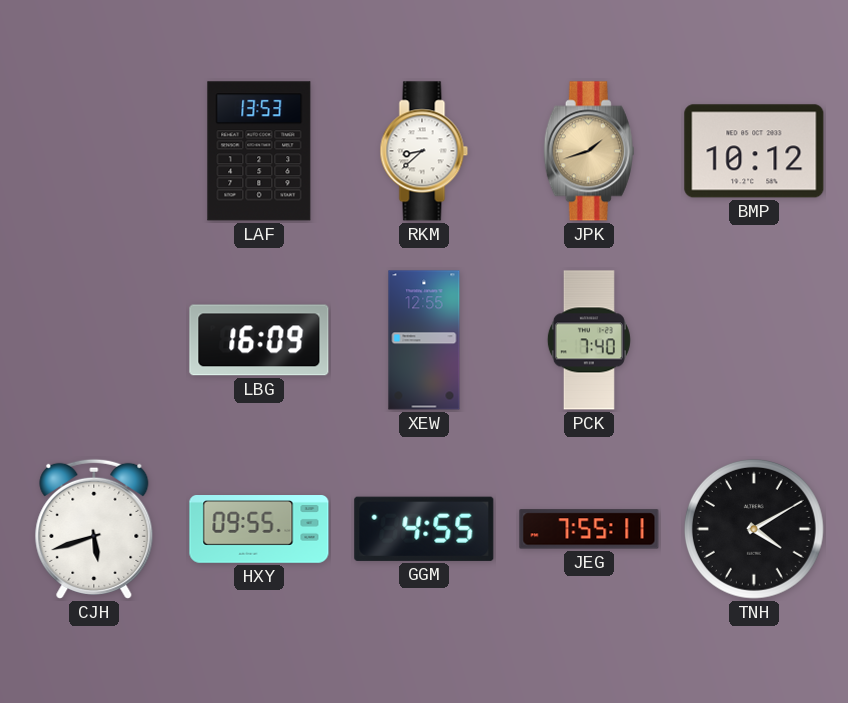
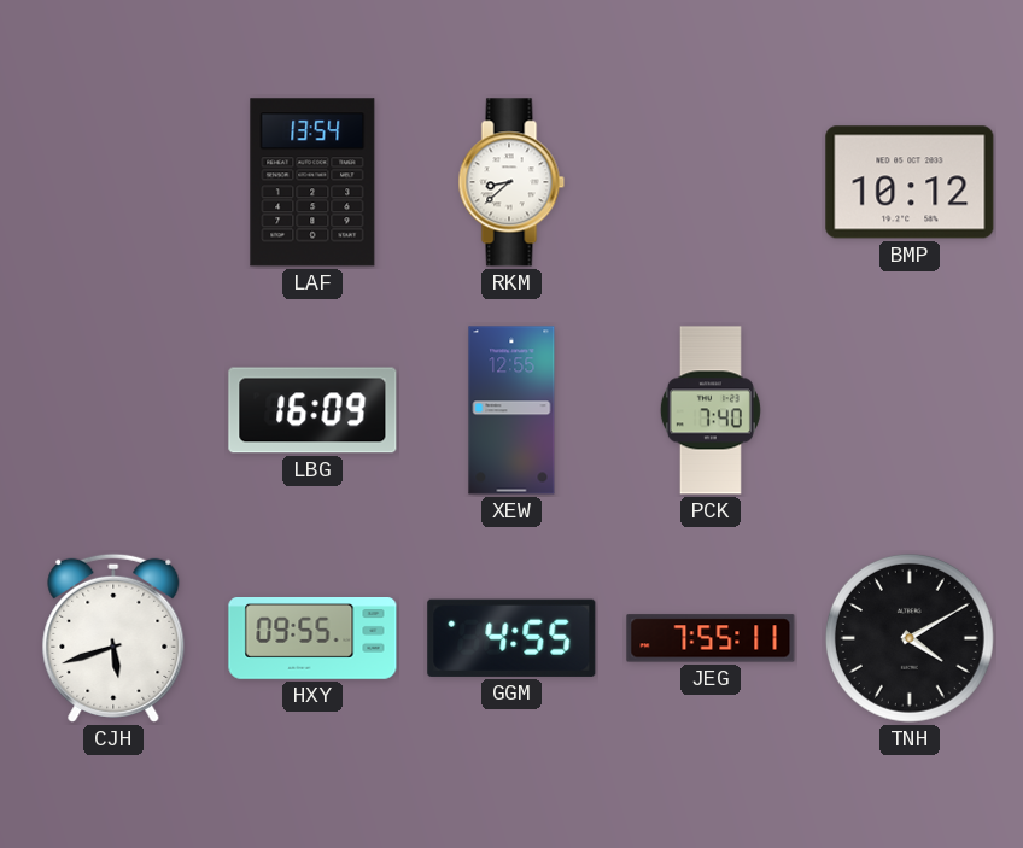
LAF: 13:53 -> 13:54 (312, 182)
JPK: 1:42 -> none (589, 151)
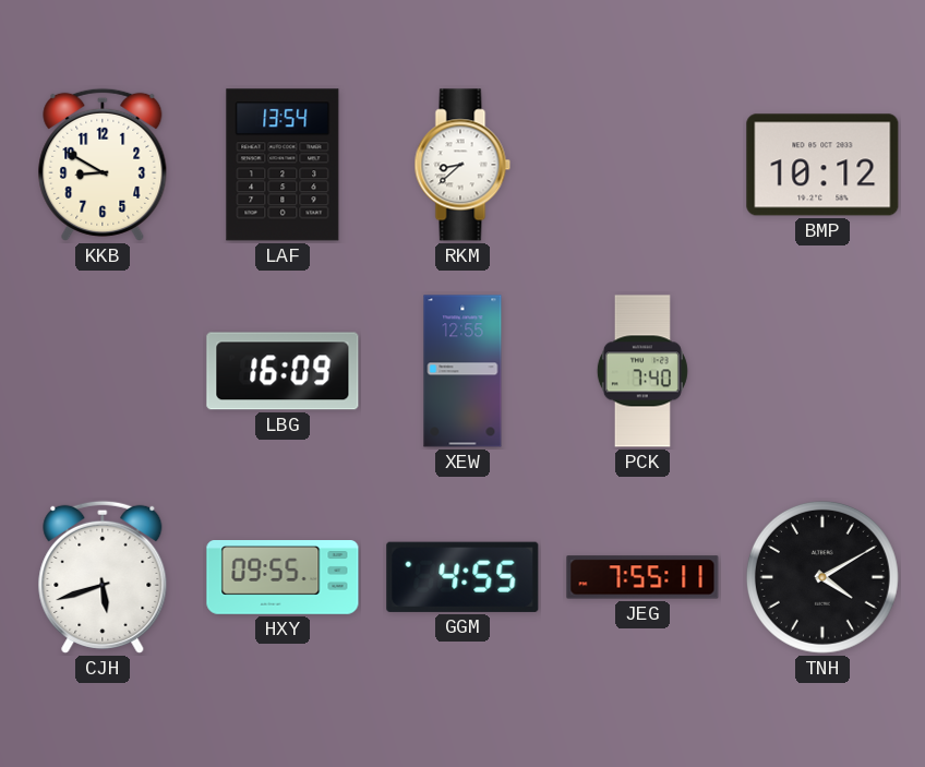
KKB: none -> 8:50 (103, 165)
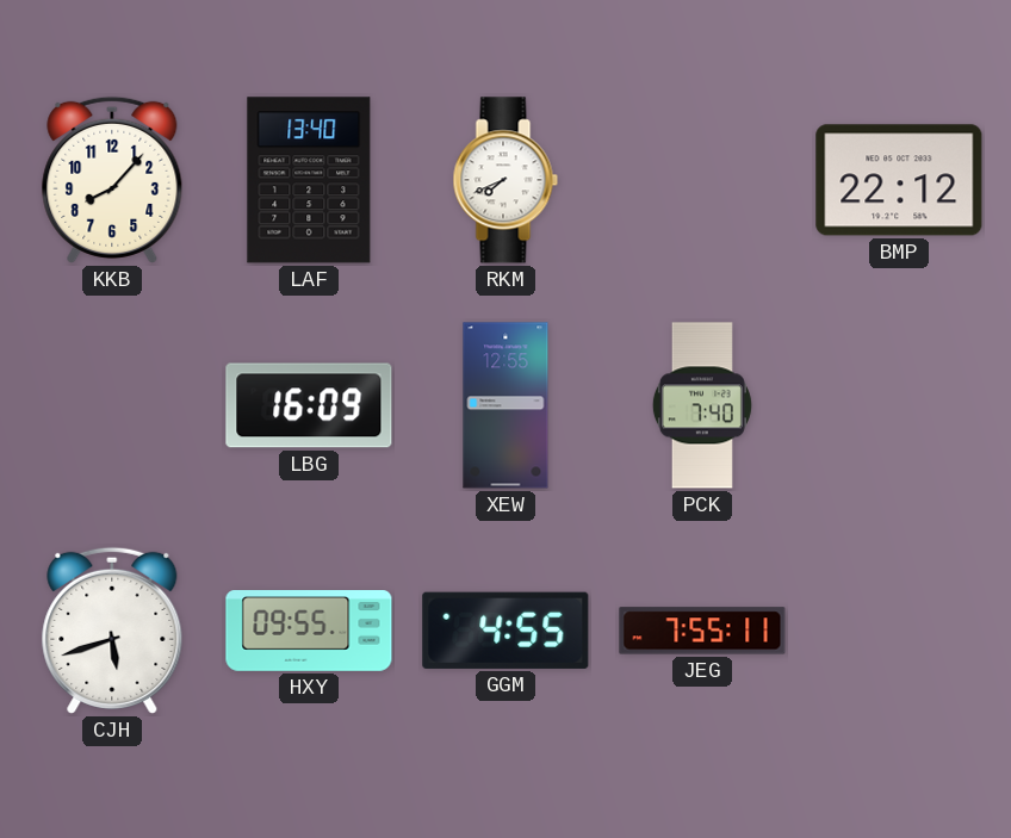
KKB: 8:50 -> 8:07 (112, 180)
LAF: 13:54 -> 13:40 (309, 180)
RKM: 8:38 -> 7:41 (505, 180)
BMP: 10:12 -> 22:12 (899, 180)
TNH: 4:10 -> none (822, 577)
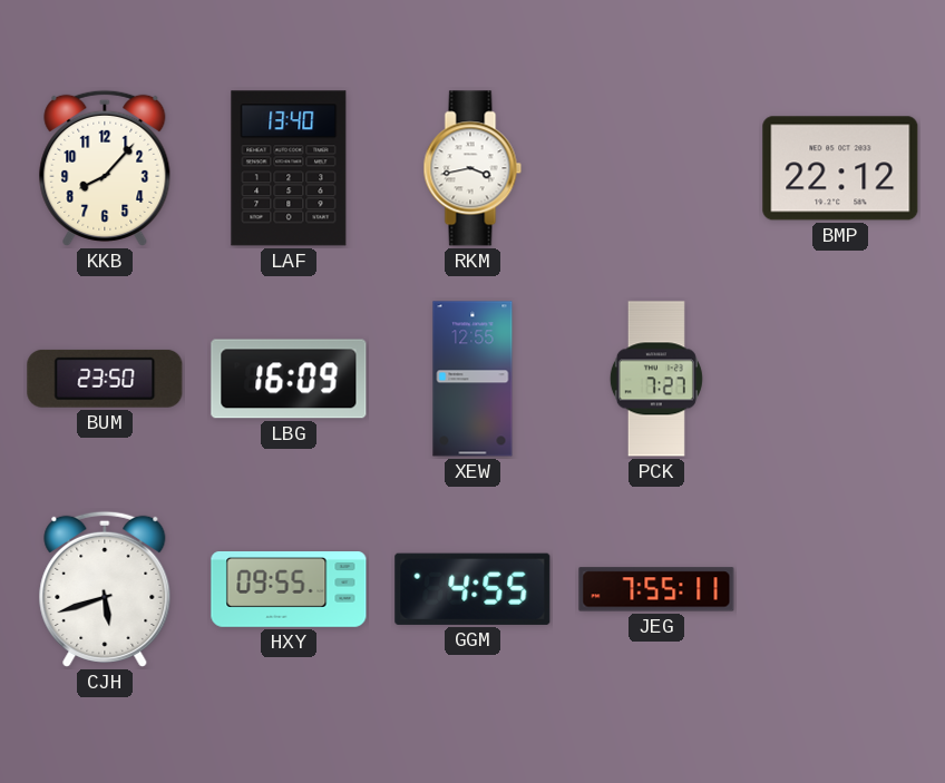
RKM: 7:41 -> 3:43 (472, 168)
BUM: none -> 23:50 (105, 379)
PCK: 7:40 -> 7:27 (656, 379)
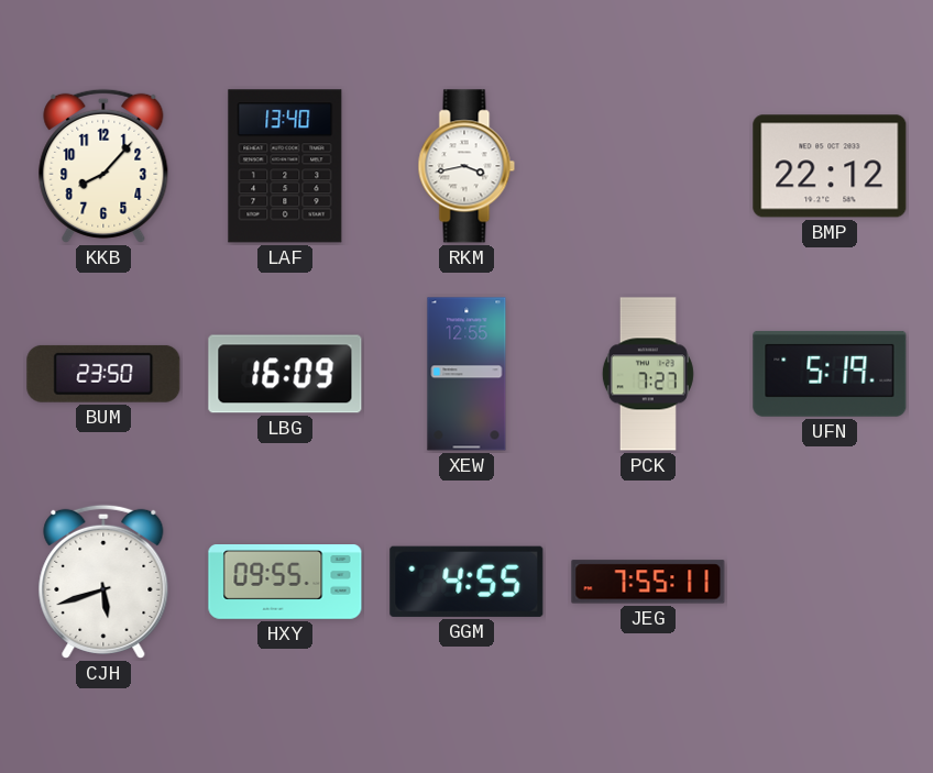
UFN: none -> 5:19 (830, 374)
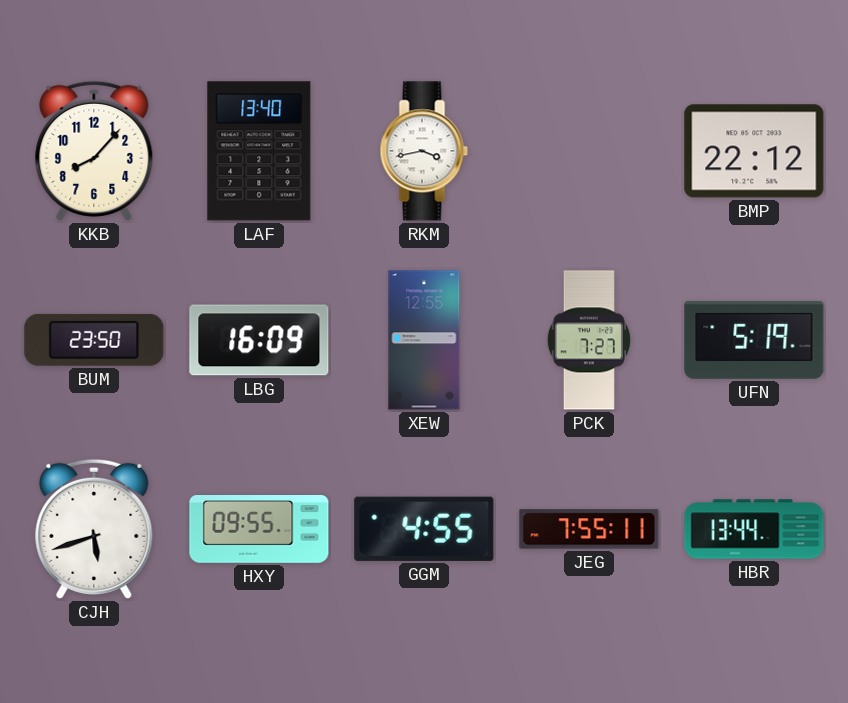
HBR: none -> 13:44 (754, 529)
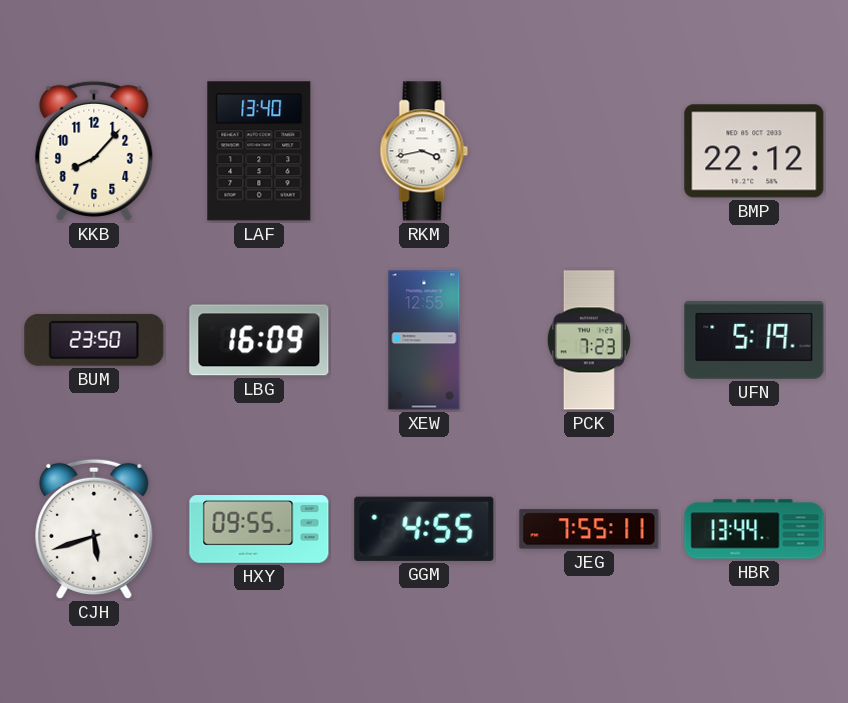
PCK: 7:27 -> 7:23 (589, 340)
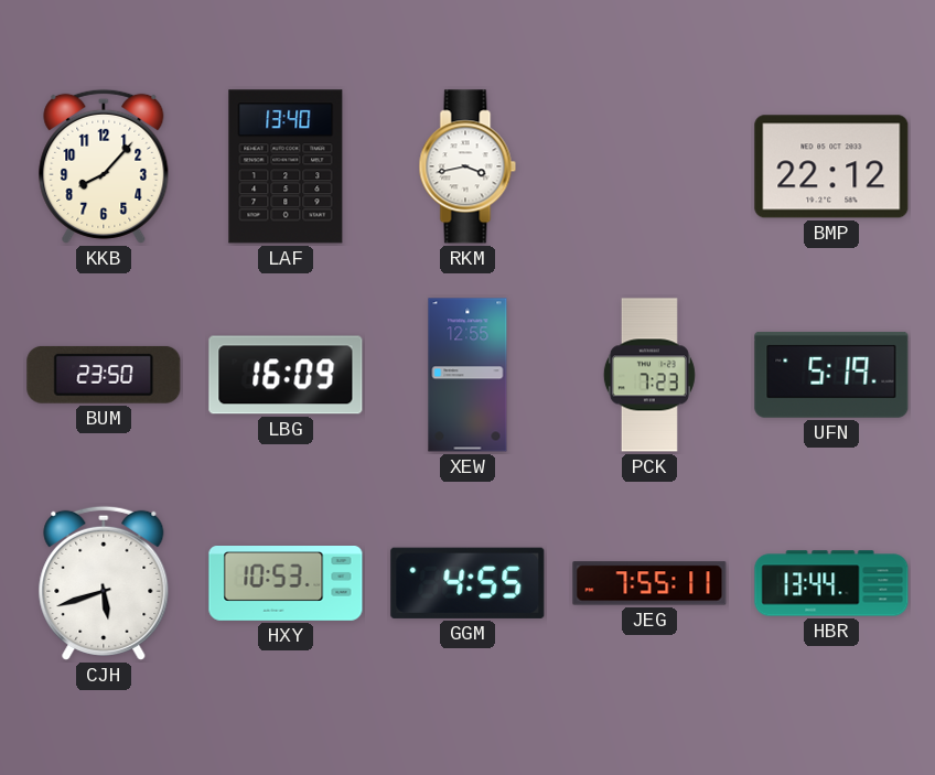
HXY: 09:55 -> 10:53 (286, 584)
